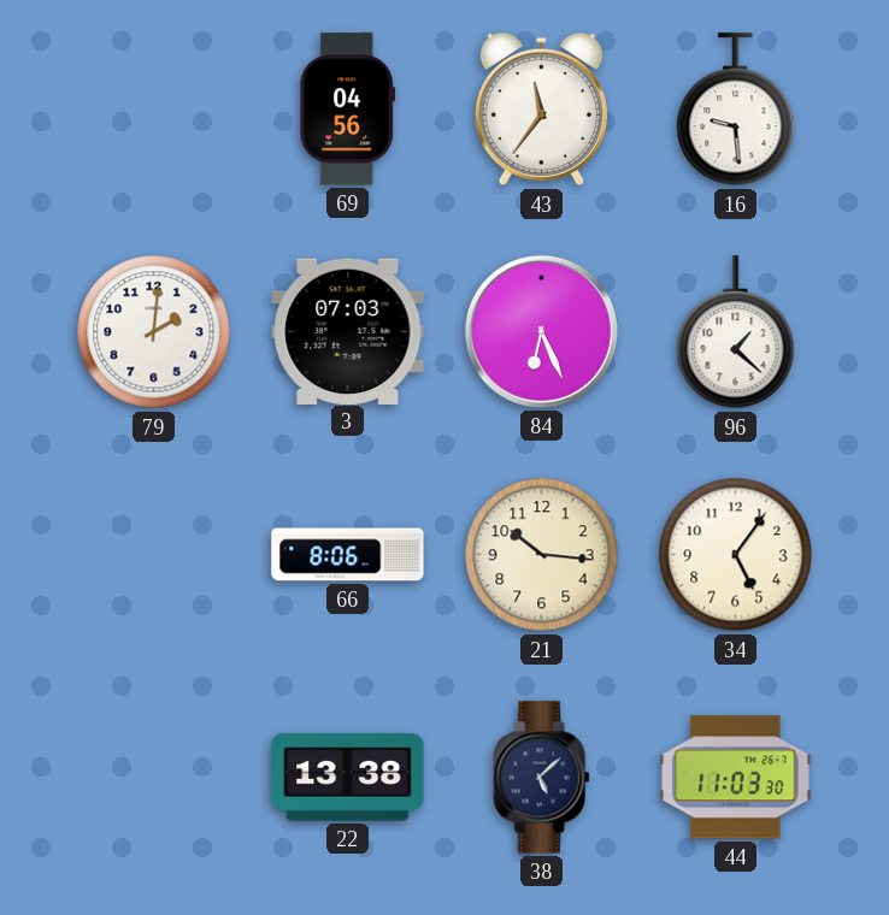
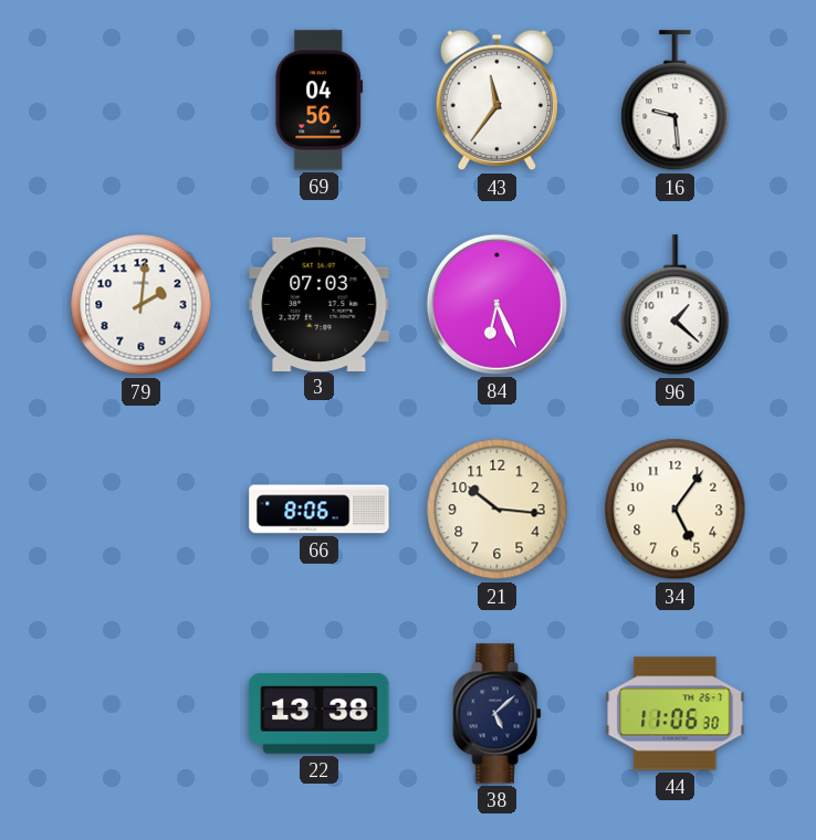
44: 11:03 -> 11:06 (676, 714)
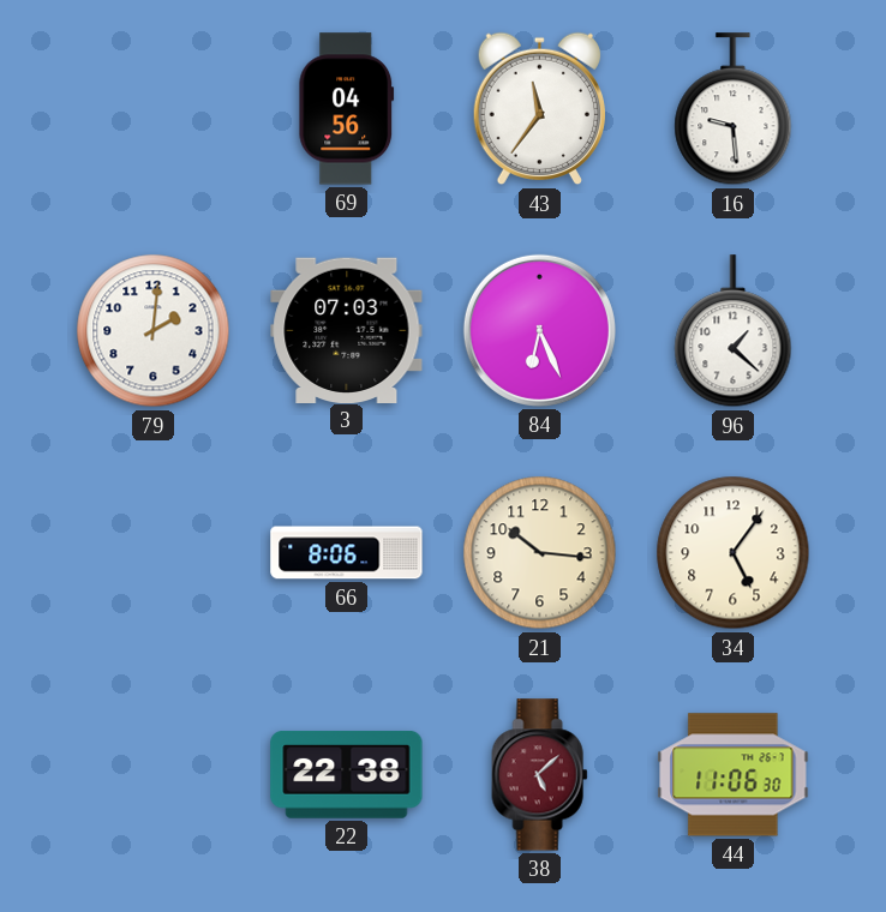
22: 13:38 -> 22:38 (347, 775)
38 dial: navy -> burgundy (540, 775)
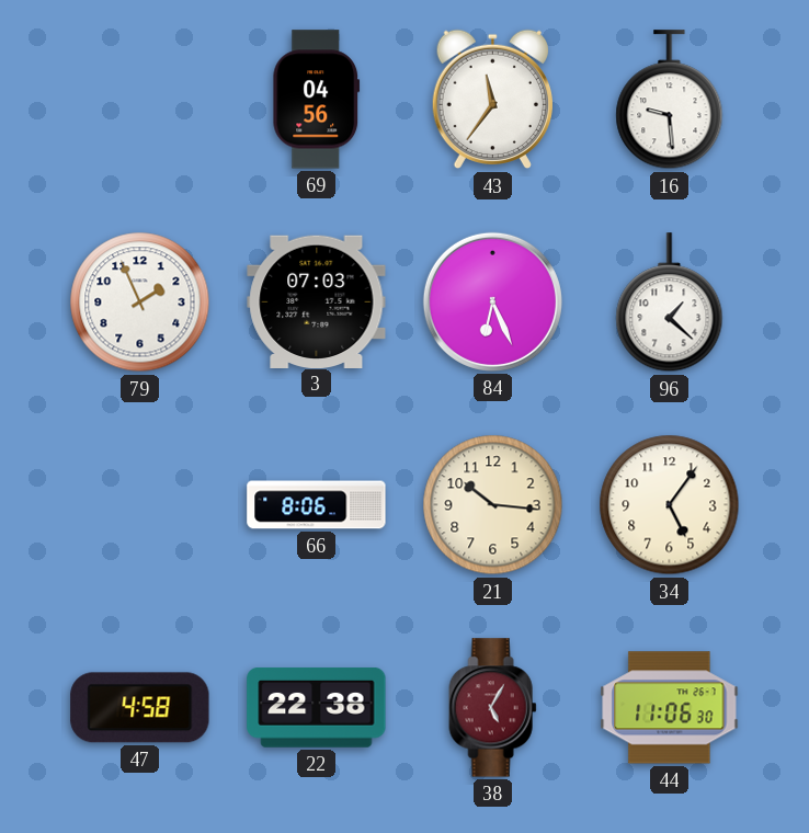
79: 2:01 -> 1:56 (140, 303)
47: none -> 4:58 (140, 708)
38: 5:08 -> 5:05 (493, 708)
